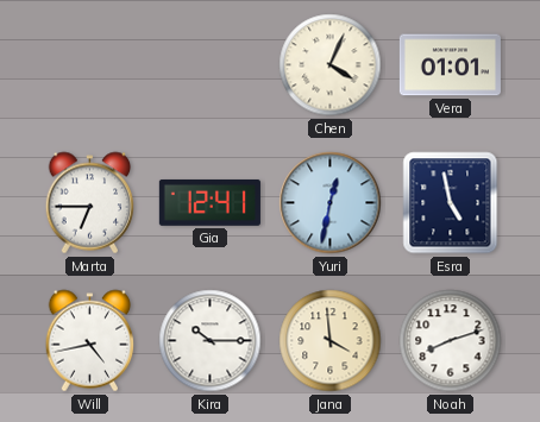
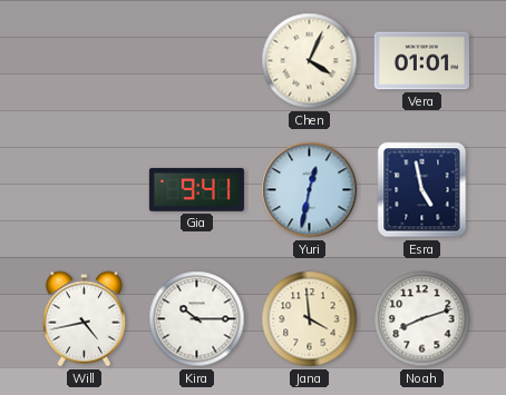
Marta: 6:45 -> none (90, 203)
Gia: 12:41 -> 9:41 (196, 189)
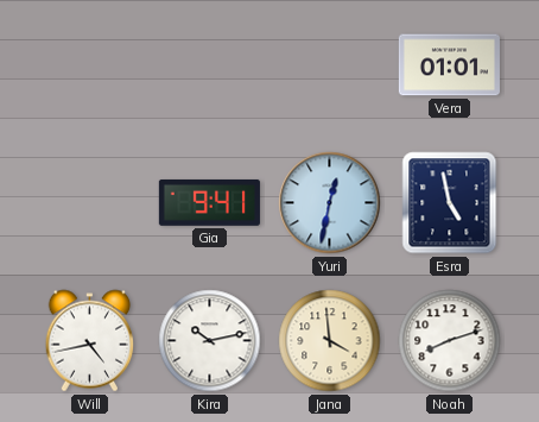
Chen: 4:04 -> none (310, 61)
Kira: 10:15 -> 10:13 (210, 341)
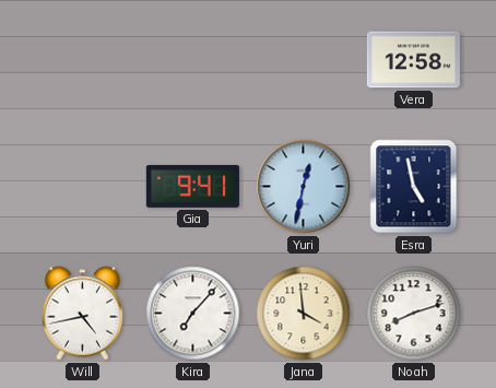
Vera: 01:01 -> 12:58 (413, 60)
Kira: 10:13 -> 7:07 (193, 314)
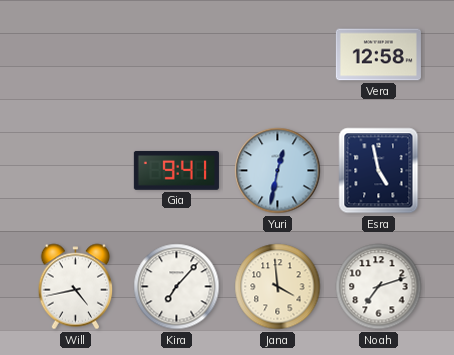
Noah: 8:12 -> 7:12 (379, 287)
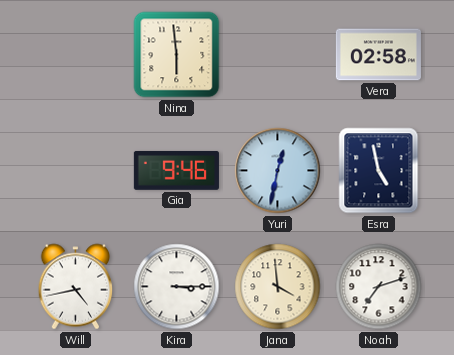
Nina: none -> 5:59 (177, 55)
Vera: 12:58 -> 02:58 (378, 55)
Gia: 9:41 -> 9:46 (176, 170)
Kira: 7:07 -> 3:15 (177, 287)
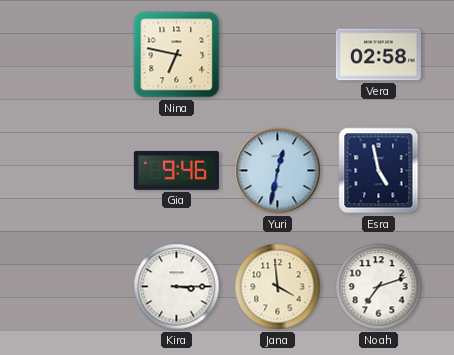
Nina: 5:59 -> 6:47 (177, 55)
Will: 4:43 -> none (76, 287)
